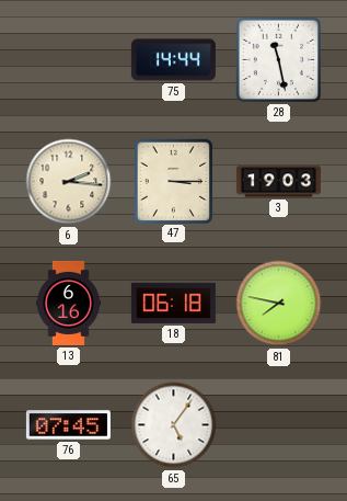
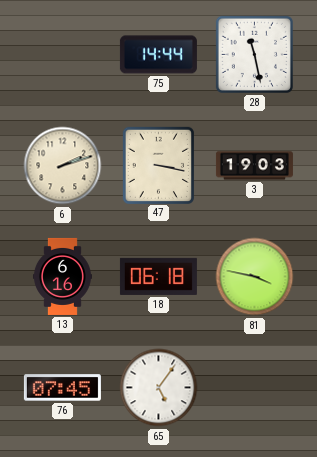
6: 2:16 -> 2:12 (63, 166)
47: 3:15 -> 3:17 (158, 165)
81: 7:47 -> 3:47 (255, 277)
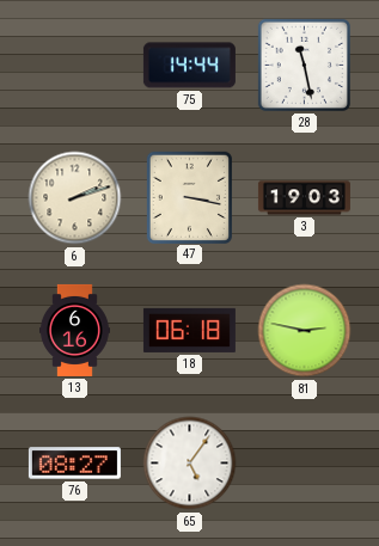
81: 3:47 -> 2:47 (305, 331)
76: 07:45 -> 08:27 (74, 464)
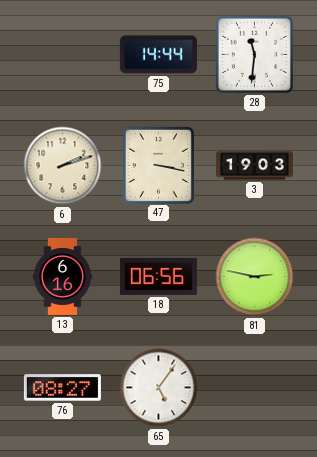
28: 11:28 -> 11:31 (254, 54)
18: 06:18 -> 06:56 (158, 276)
